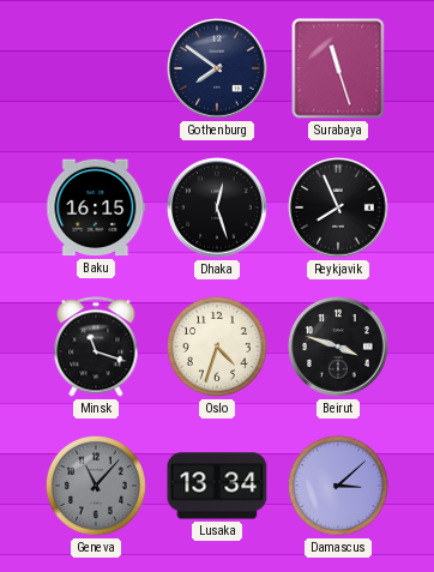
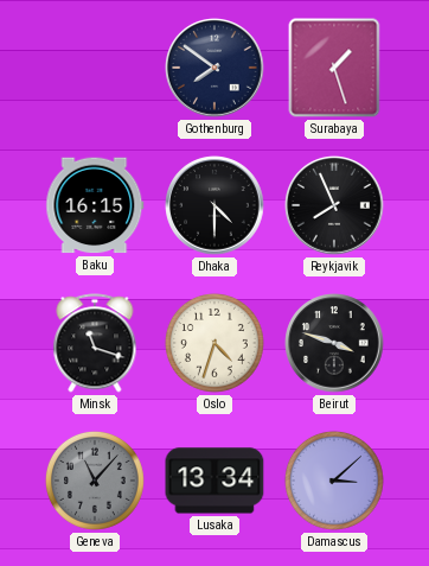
Surabaya: 11:27 -> 1:27 (334, 68)
Dhaka: 12:27 -> 4:30 (214, 205)
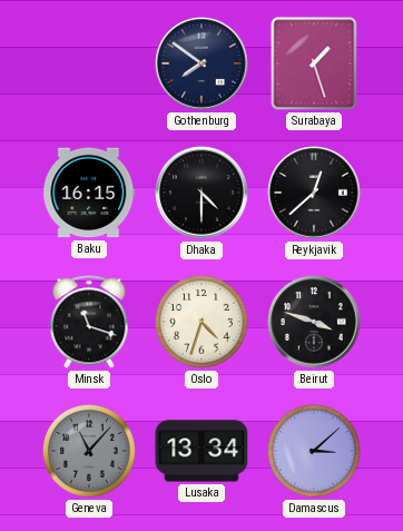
Reykjavik: 7:56 -> 12:38 (314, 193)
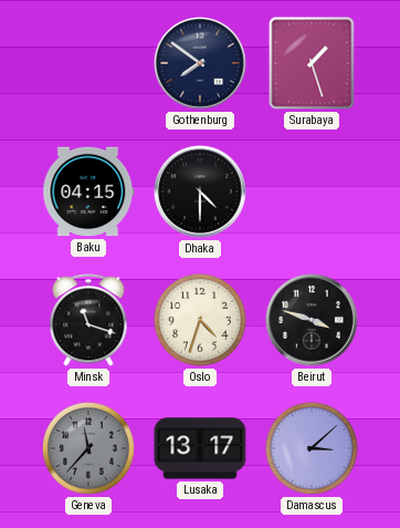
Baku: 16:15 -> 04:15 (88, 191)
Reykjavik: 12:38 -> none (314, 193)
Geneva: 11:07 -> 11:37 (88, 448)
Lusaka: 13:34 -> 13:17 (200, 448)
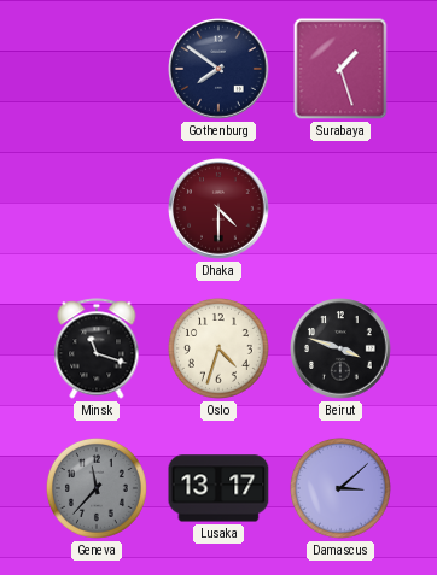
Baku: 04:15 -> none (88, 191)
Dhaka dial: black -> burgundy (218, 209)
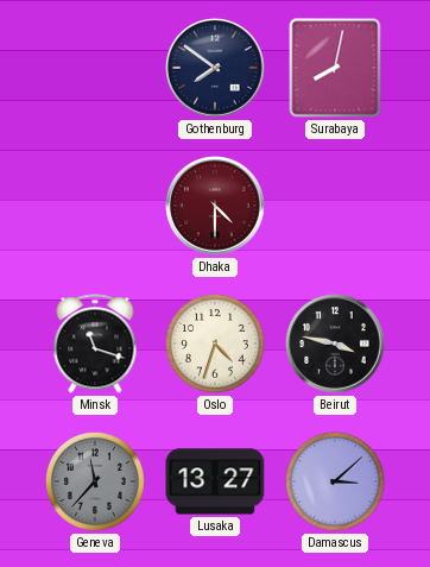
Surabaya: 1:27 -> 8:02 (335, 68)
Beirut: 3:48 -> 3:47 (335, 344)
Lusaka: 13:17 -> 13:27 (215, 481)
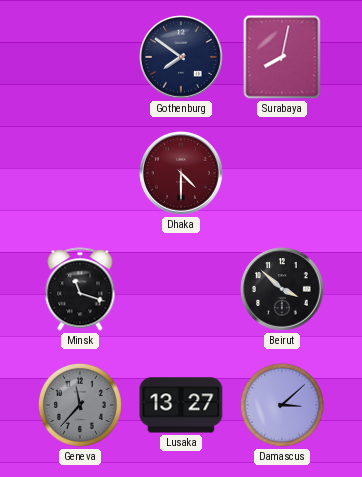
Oslo: 4:33 -> none (215, 344)
Beirut: 3:47 -> 3:52 (282, 289)
